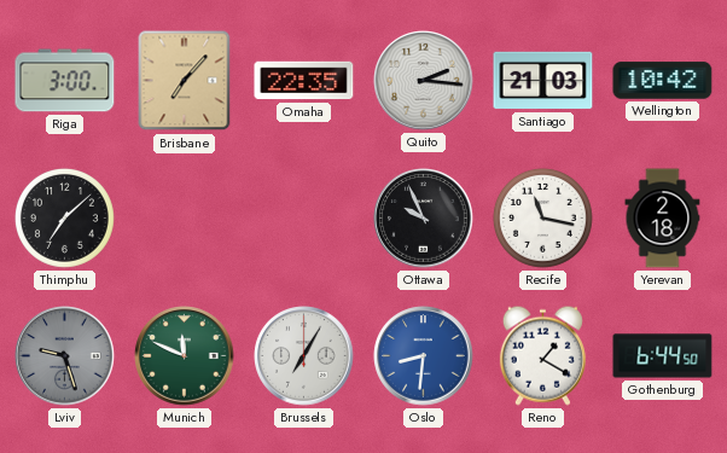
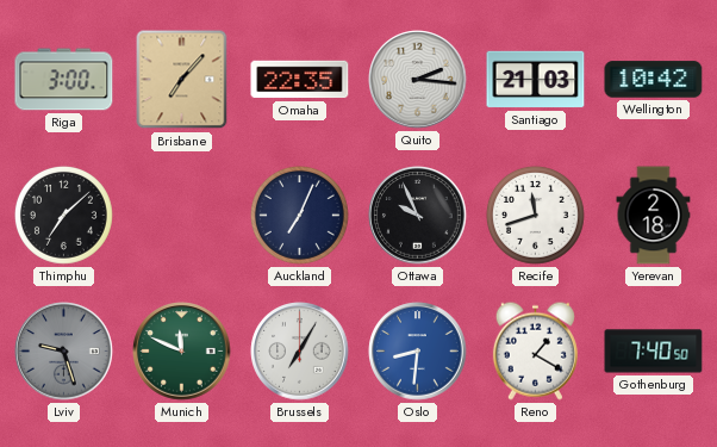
Auckland: none -> 7:04 (299, 215)
Recife: 11:17 -> 11:42 (535, 215)
Gothenburg: 6:44 -> 7:40 (654, 352)
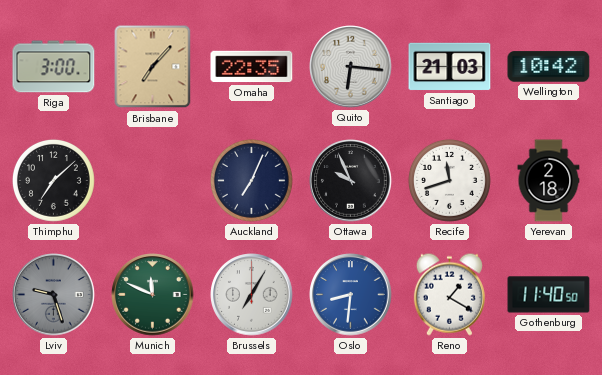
Quito: 2:16 -> 6:16 (351, 67)
Gothenburg: 7:40 -> 11:40 (549, 295)
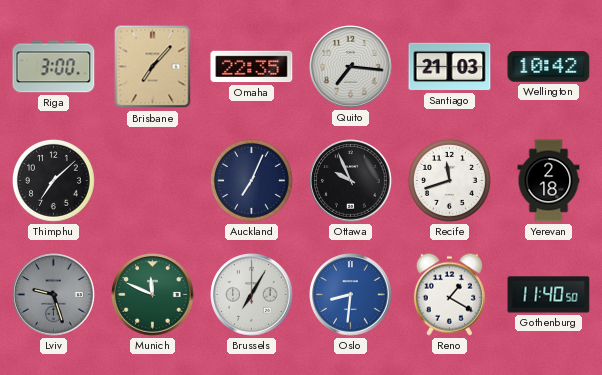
Quito: 6:16 -> 7:16 (351, 67)
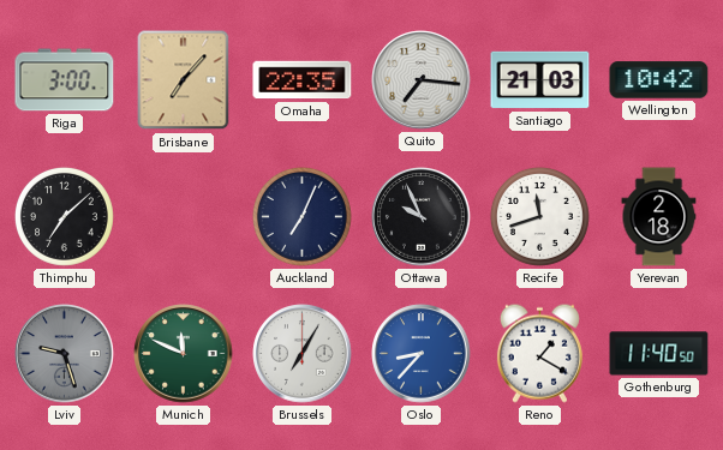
Oslo: 8:31 -> 8:37 (422, 354)
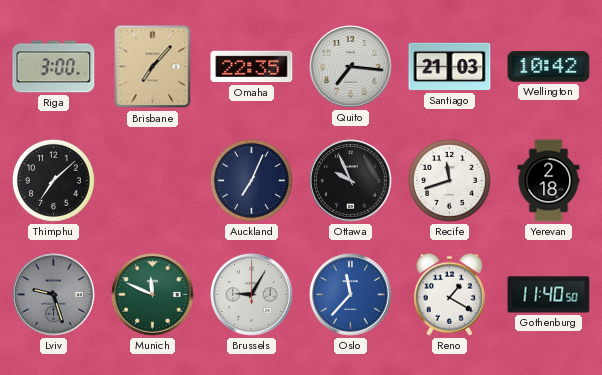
Brussels: 7:05 -> 9:05 (252, 295)
Oslo: 8:37 -> 11:37 (351, 295)
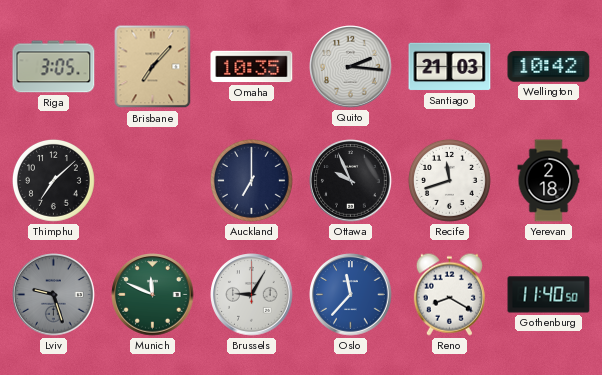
Riga: 3:00 -> 3:05 (54, 67)
Omaha: 22:35 -> 10:35 (252, 67)
Quito: 7:16 -> 2:16 (351, 67)
Auckland: 7:04 -> 7:00 (251, 180)
Reno: 1:20 -> 8:20 (449, 294)
